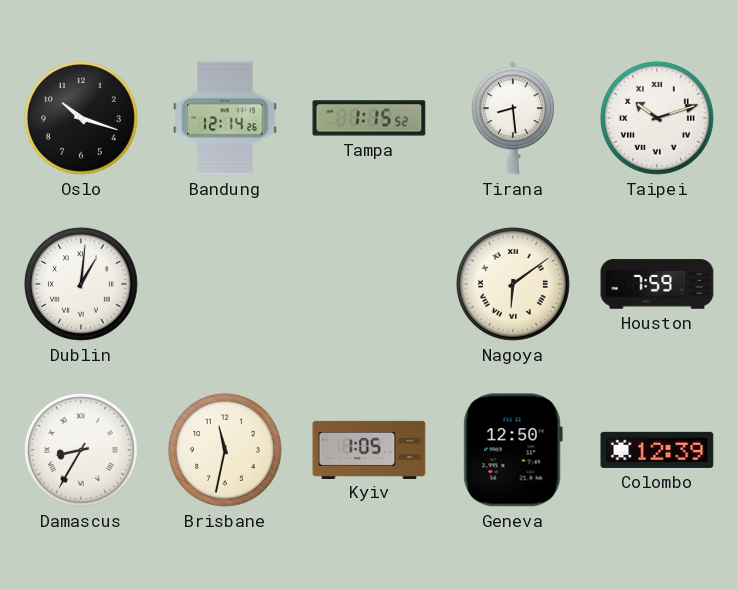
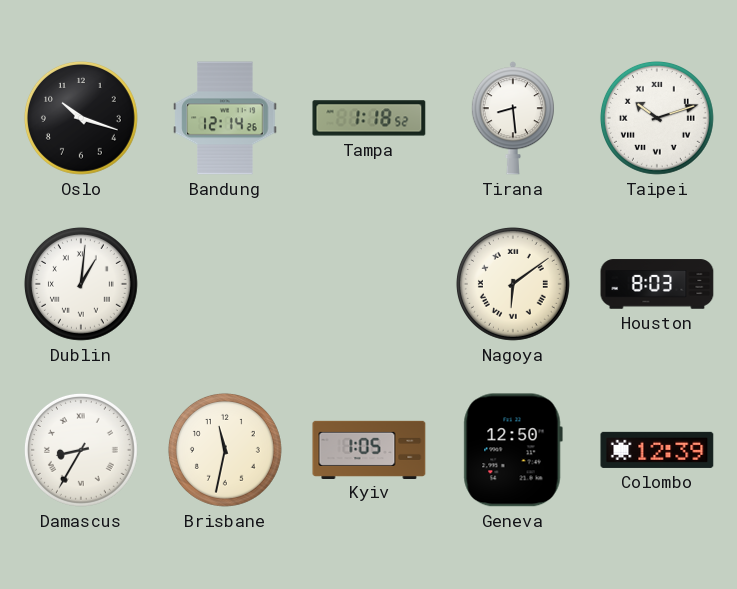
Tampa: 1:15 -> 1:18 (369, 118)
Houston: 7:59 -> 8:03 (657, 284)
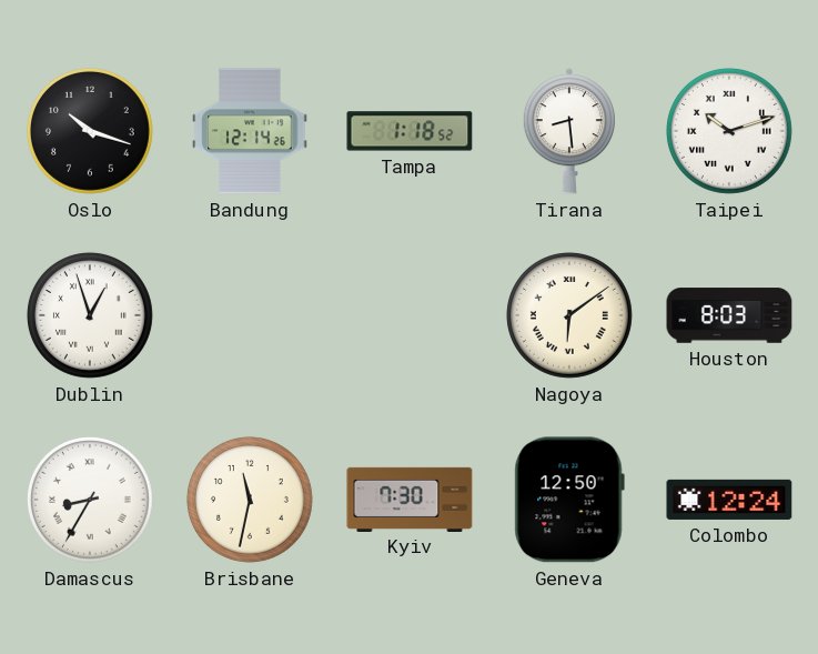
Dublin: 1:01 -> 12:57 (90, 315)
Kyiv: 1:05 -> 7:30 (410, 499)
Colombo: 12:39 -> 12:24 (729, 500)
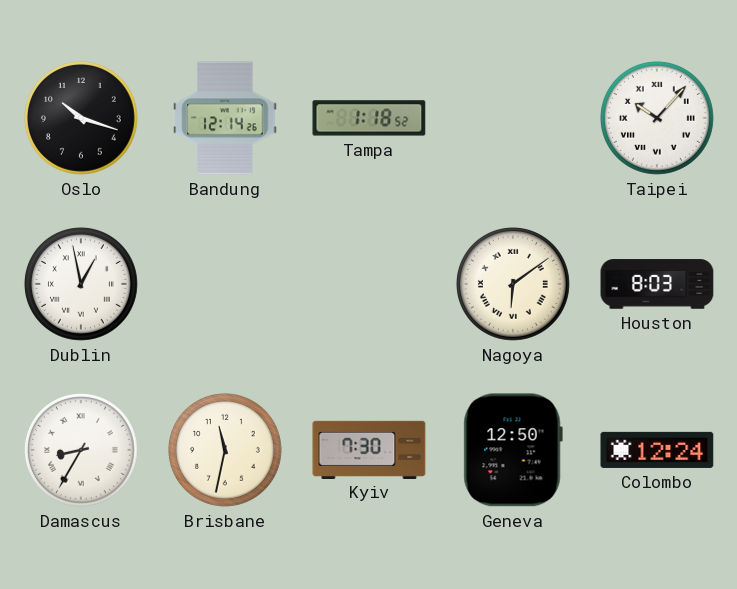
Tirana: 8:29 -> none (569, 131)
Taipei: 10:12 -> 10:07 (657, 118)
Dublin: 12:57 -> 12:58 (81, 284)
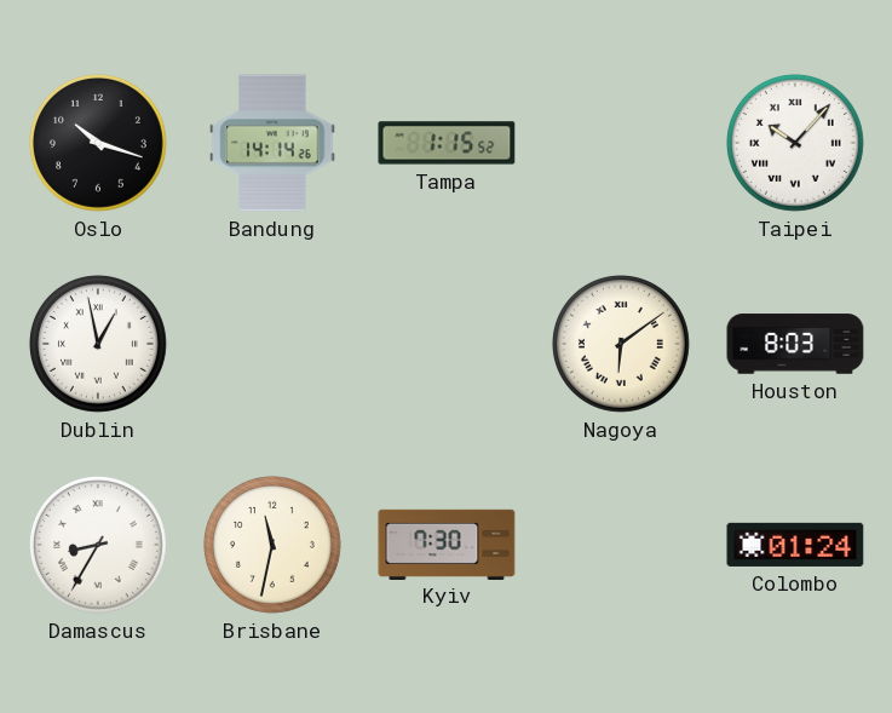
Bandung: 12:14 -> 14:14 (272, 143)
Tampa: 1:18 -> 1:15 (447, 143)
Geneva: 12:50 -> none (513, 450)
Colombo: 12:24 -> 01:24 (795, 545)
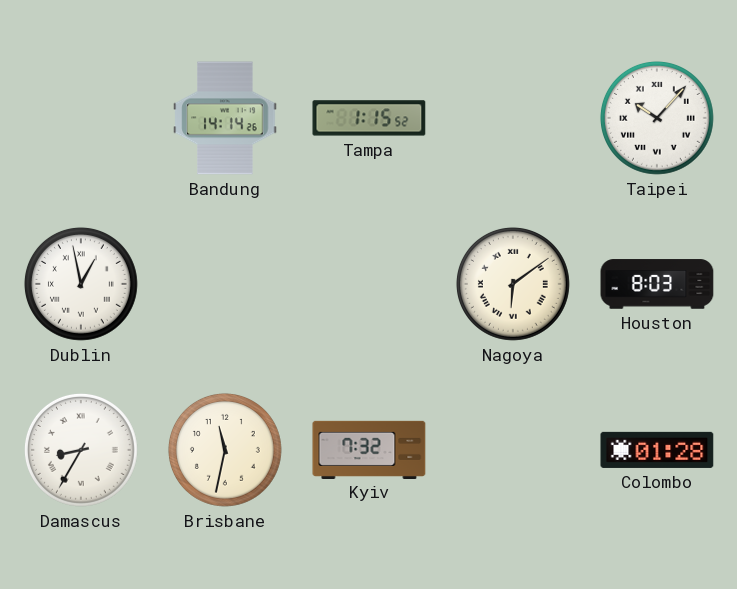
Oslo: 10:18 -> none (98, 143)
Kyiv: 7:30 -> 7:32 (369, 449)
Colombo: 01:24 -> 01:28 (657, 450)
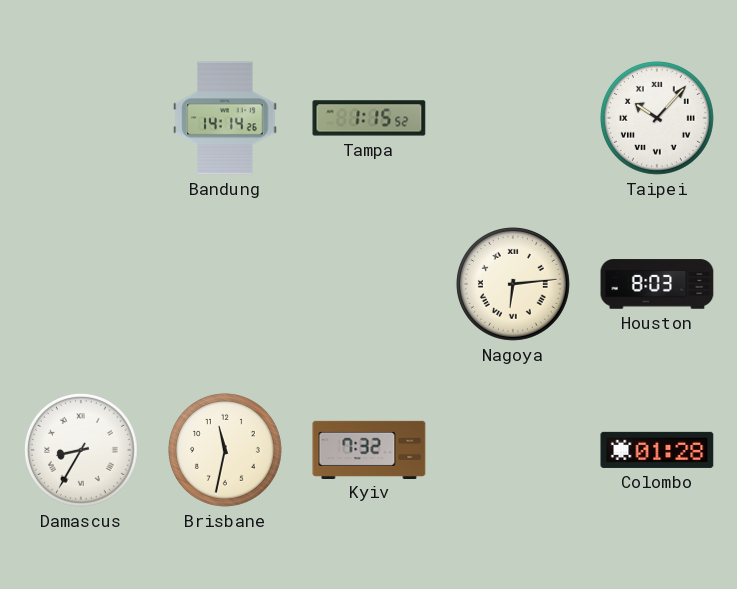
Dublin: 12:58 -> none (81, 284)
Nagoya: 6:09 -> 6:14 (513, 284)
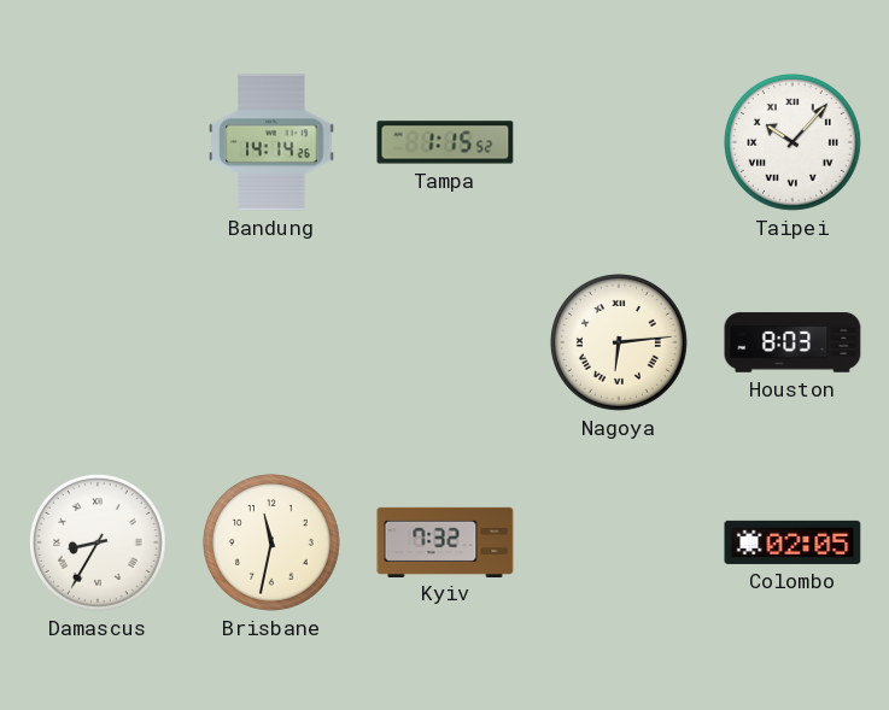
Colombo: 01:28 -> 02:05 (793, 542)
